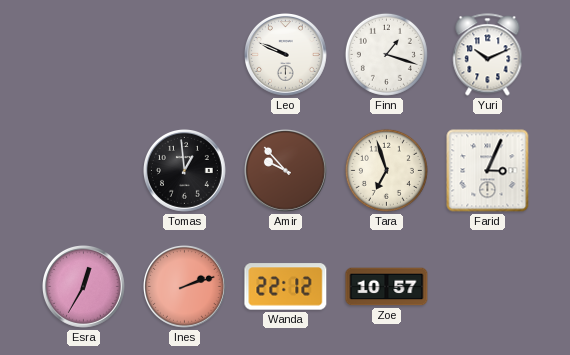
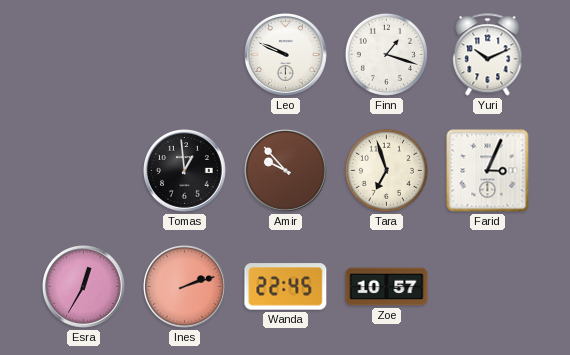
Wanda: 22:12 -> 22:45 (286, 287)
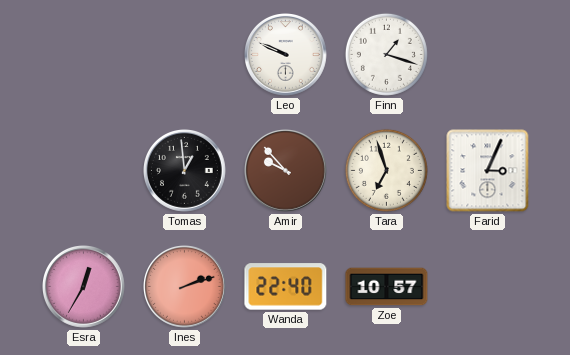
Yuri: 10:11 -> none (488, 55)
Wanda: 22:45 -> 22:40 (286, 287)
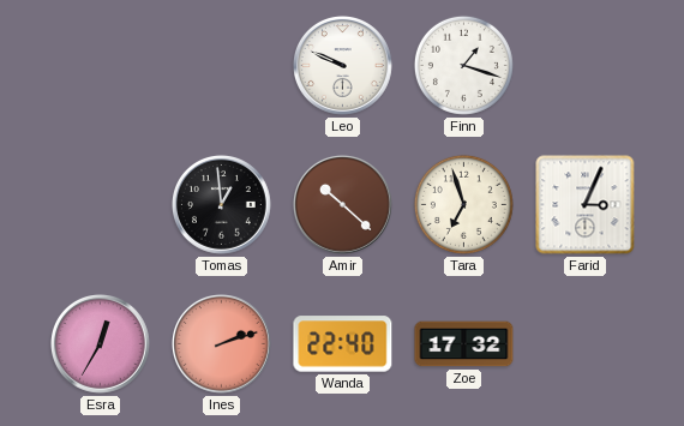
Amir: 9:53 -> 10:22 (343, 205)
Zoe: 10:57 -> 17:32 (464, 344)
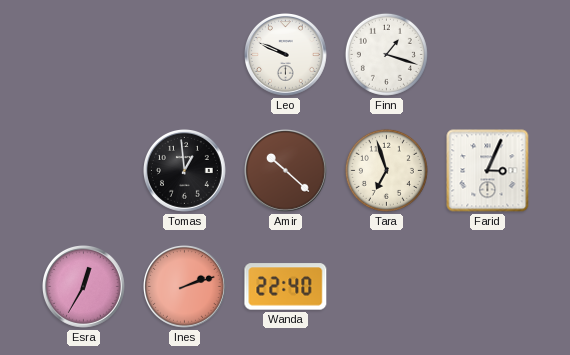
Zoe: 17:32 -> none (464, 344)
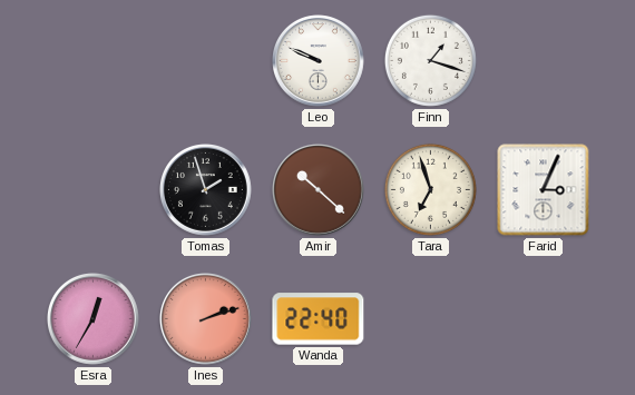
Tomas: 12:59 -> 1:57 (206, 190)
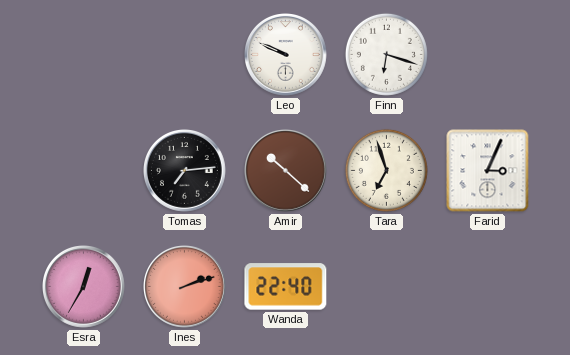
Finn: 1:18 -> 6:18 (386, 54)
Tomas: 1:57 -> 7:14 (185, 171)
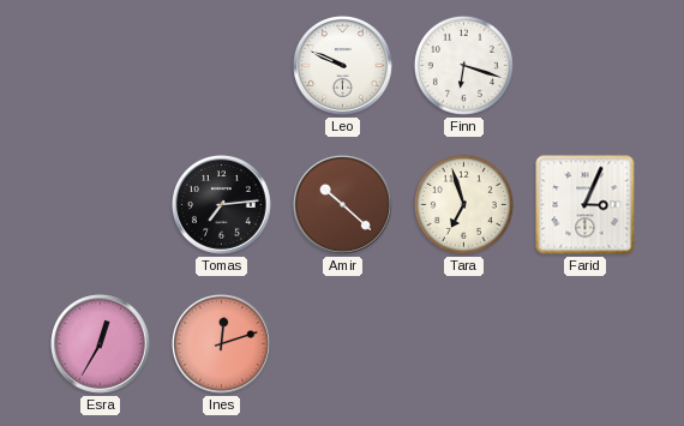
Ines: 2:12 -> 12:12 (222, 344)
Wanda: 22:40 -> none (286, 287)
